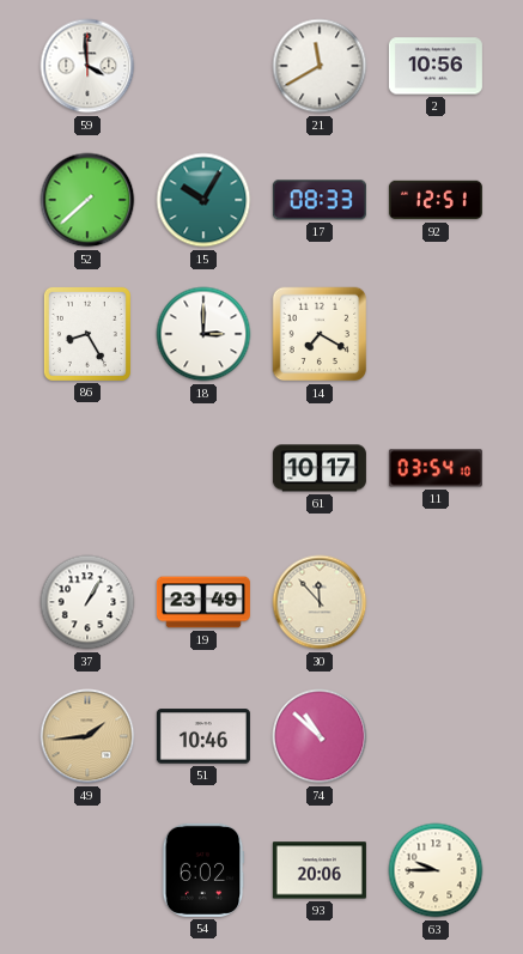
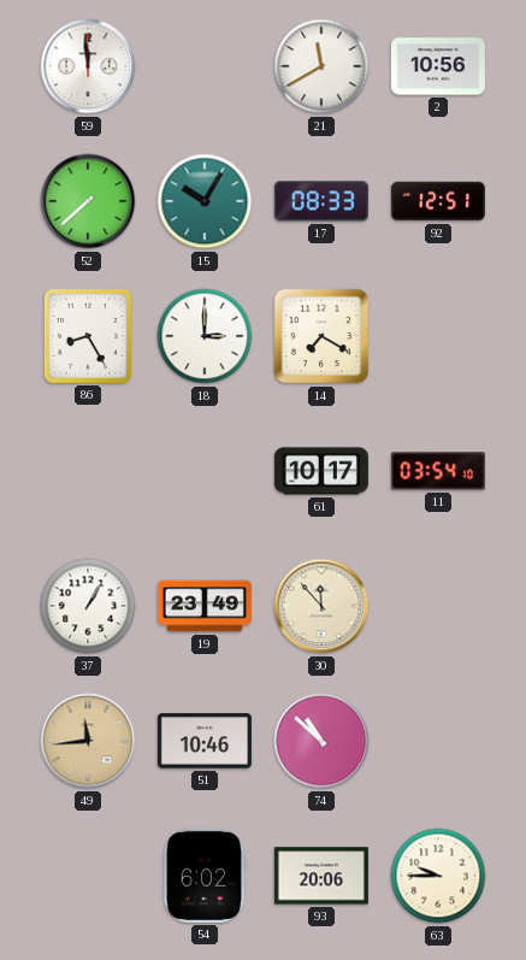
59: 3:59 -> 11:59 (88, 66)
49: 1:44 -> 11:44 (88, 741)
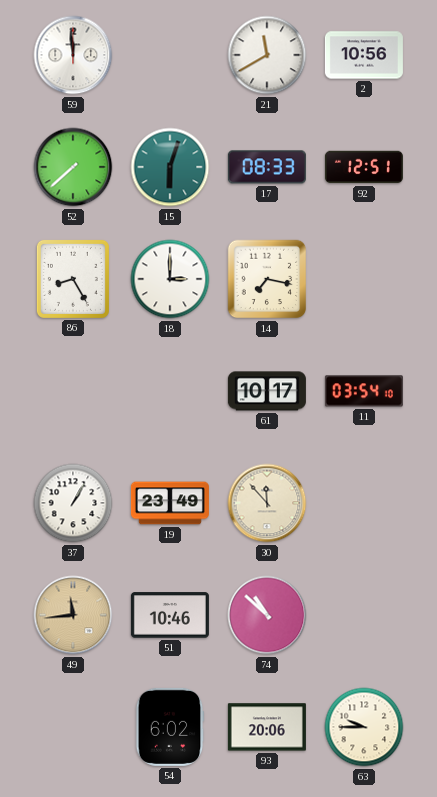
15: 10:05 -> 6:03 (170, 167)
14: 7:20 -> 7:17 (267, 279)
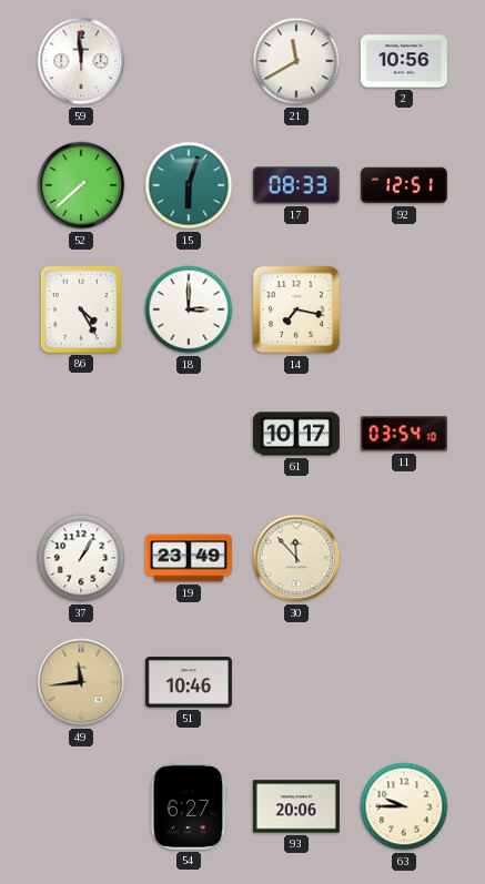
86: 8:25 -> 4:25 (81, 309)
74: 10:52 -> none (267, 615)
54: 6:02 -> 6:27 (189, 806)
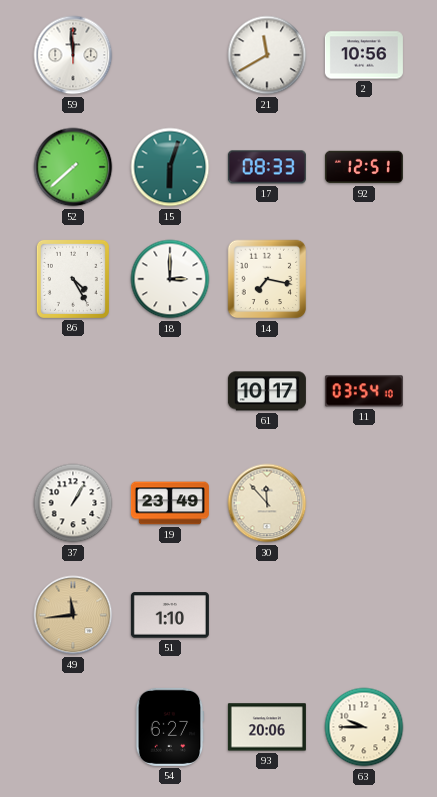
51: 10:46 -> 1:10 (170, 615)
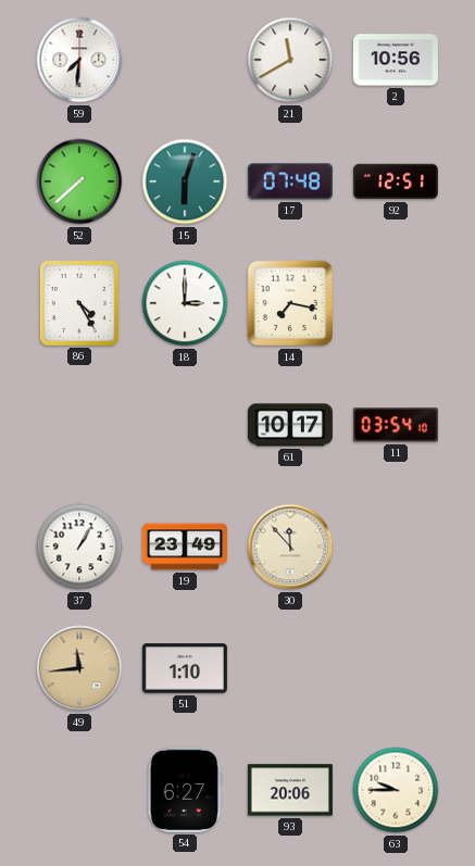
59: 11:59 -> 7:31 (79, 60)
17: 08:33 -> 07:48 (290, 181)
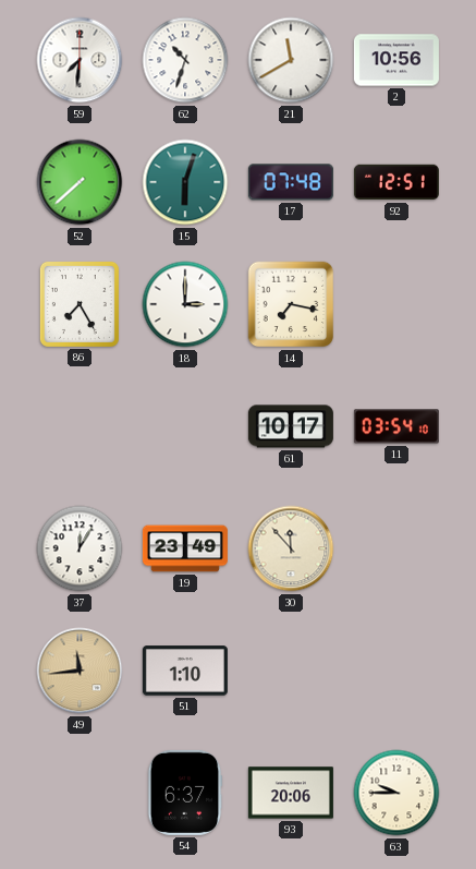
62: none -> 10:33 (185, 60)
86: 4:25 -> 7:25 (80, 304)
37: 1:05 -> 12:05 (80, 548)
54: 6:27 -> 6:37 (185, 793)
